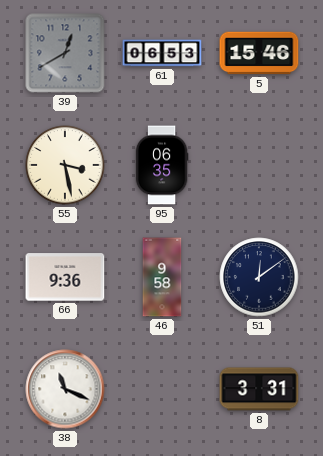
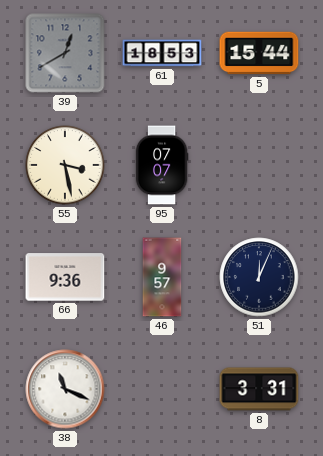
61: 06:53 -> 18:53 (162, 53)
5: 15:46 -> 15:44 (259, 53)
95: 06:35 -> 07:07 (162, 165)
46: 9:58 -> 9:57 (162, 277)
51: 12:09 -> 12:04 (259, 277)
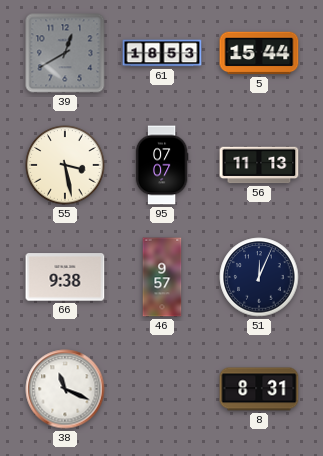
56: none -> 11:13 (259, 165)
66: 9:36 -> 9:38 (65, 277)
8: 3:31 -> 8:31 (259, 389)
